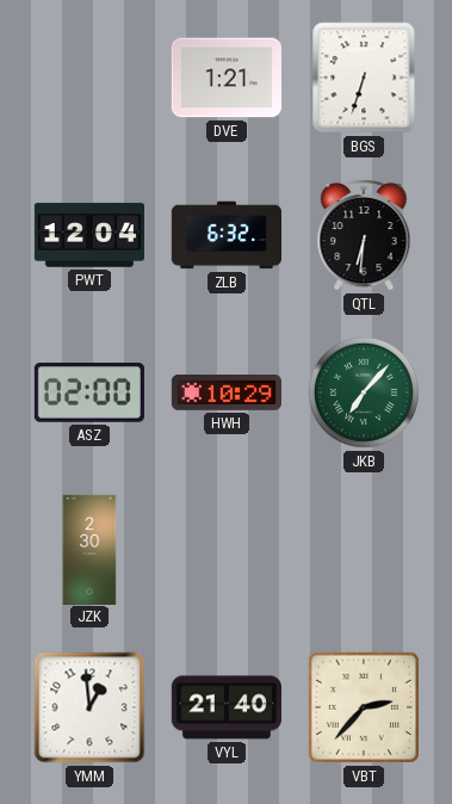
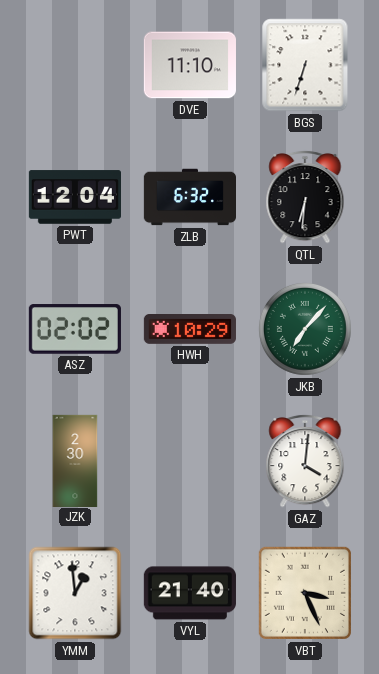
DVE: 1:21 -> 11:10 (190, 65)
ASZ: 02:00 -> 02:02 (75, 329)
GAZ: none -> 4:01 (305, 461)
VBT: 2:37 -> 3:26 (305, 593)
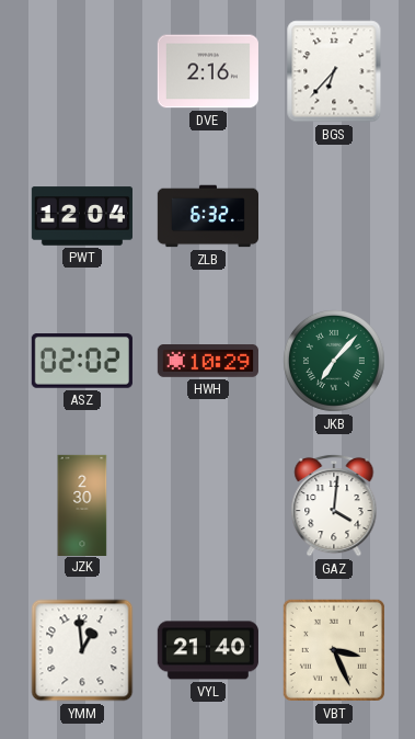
DVE: 11:10 -> 2:16 (208, 71)
BGS: 6:33 -> 6:37 (334, 71)
QTL: 6:31 -> none (305, 197)
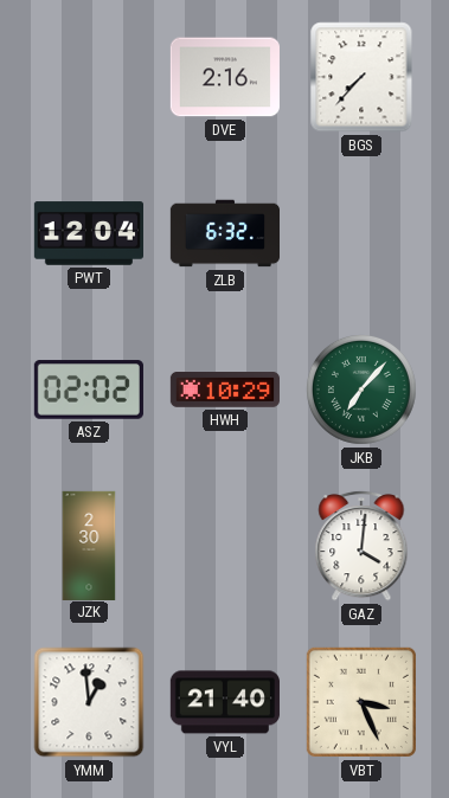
BGS: 6:37 -> 7:37 (361, 77)
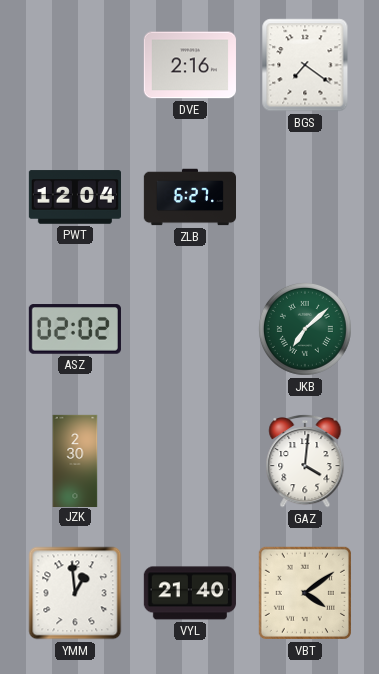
BGS: 7:37 -> 7:21 (305, 65)
ZLB: 6:32 -> 6:27 (189, 197)
HWH: 10:29 -> none (225, 391)
JKB: 7:07 -> 7:08 (305, 329)
VBT: 3:26 -> 4:09 (305, 593)
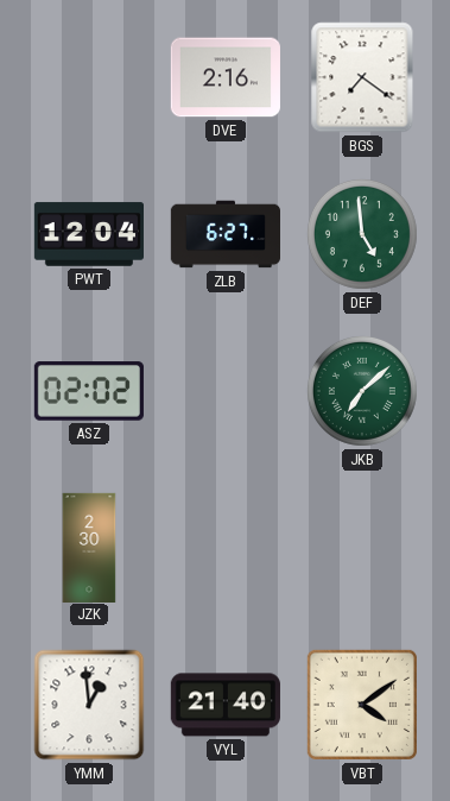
DEF: none -> 4:59 (362, 234)
GAZ: 4:01 -> none (305, 461)
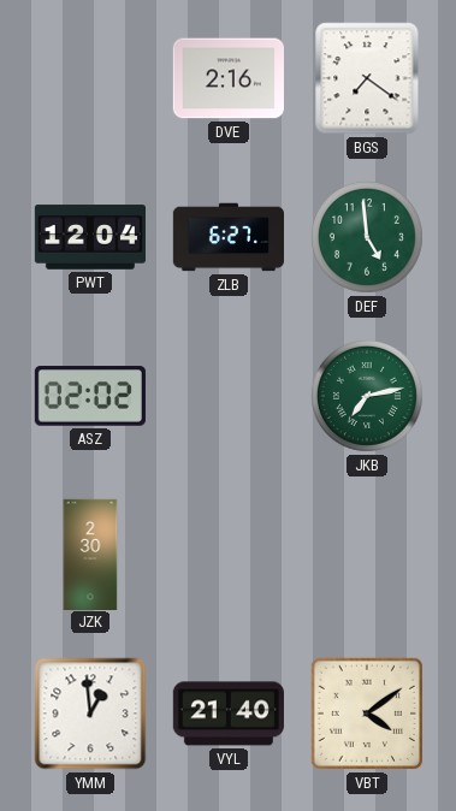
JKB: 7:08 -> 7:13 (367, 396)
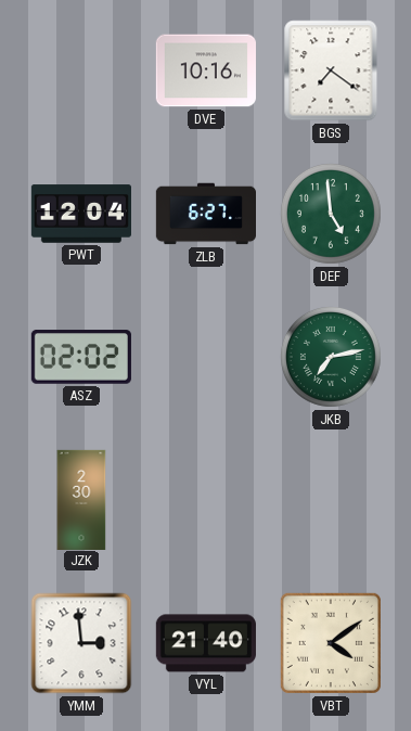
DVE: 2:16 -> 10:16 (206, 70)
YMM: 12:59 -> 2:59 (81, 643)
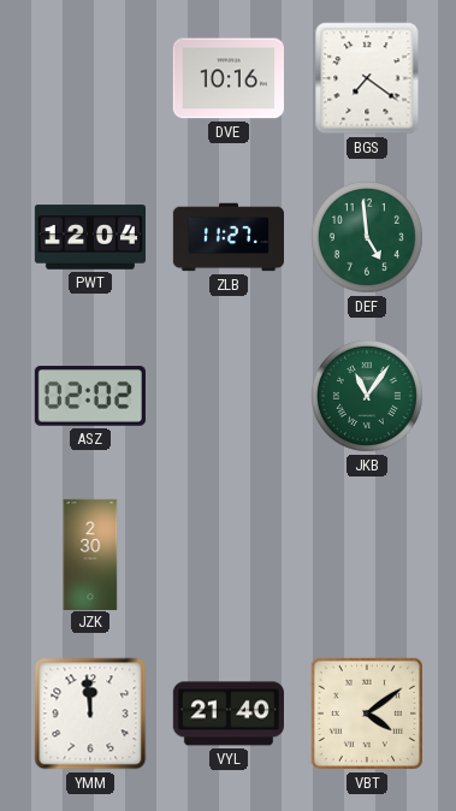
ZLB: 6:27 -> 11:27 (227, 237)
JKB: 7:13 -> 11:06 (367, 396)
YMM: 2:59 -> 11:59 (90, 714)
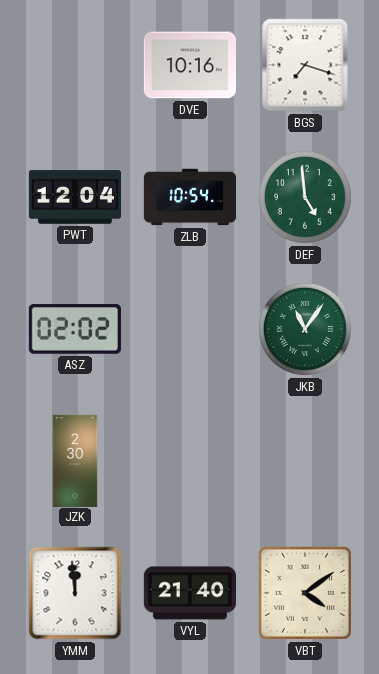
BGS: 7:21 -> 7:18 (305, 65)
ZLB: 11:27 -> 10:54 (189, 197)
